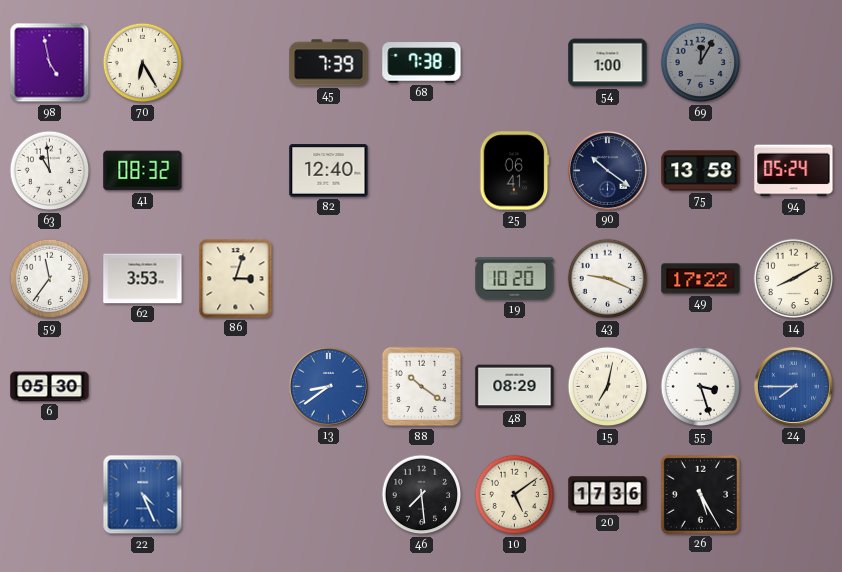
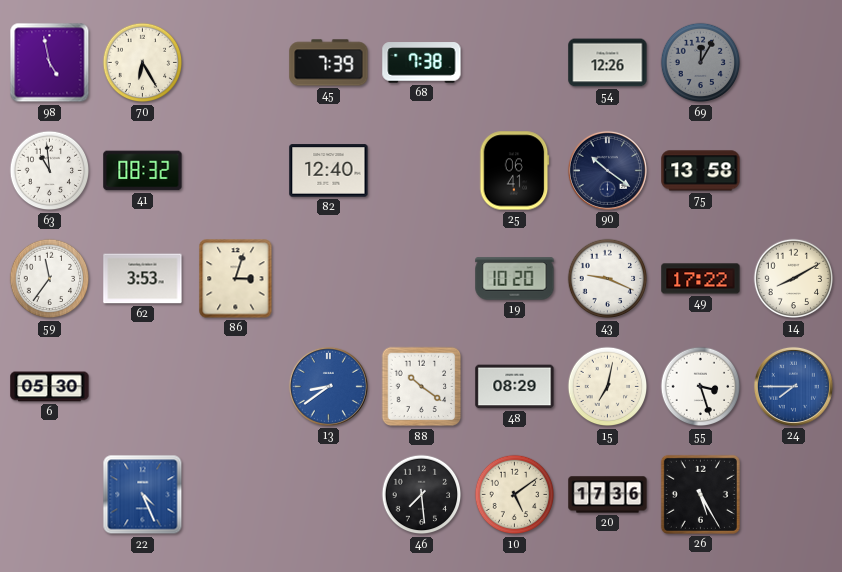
54: 1:00 -> 12:26 (608, 63)
94: 05:24 -> none (794, 171)
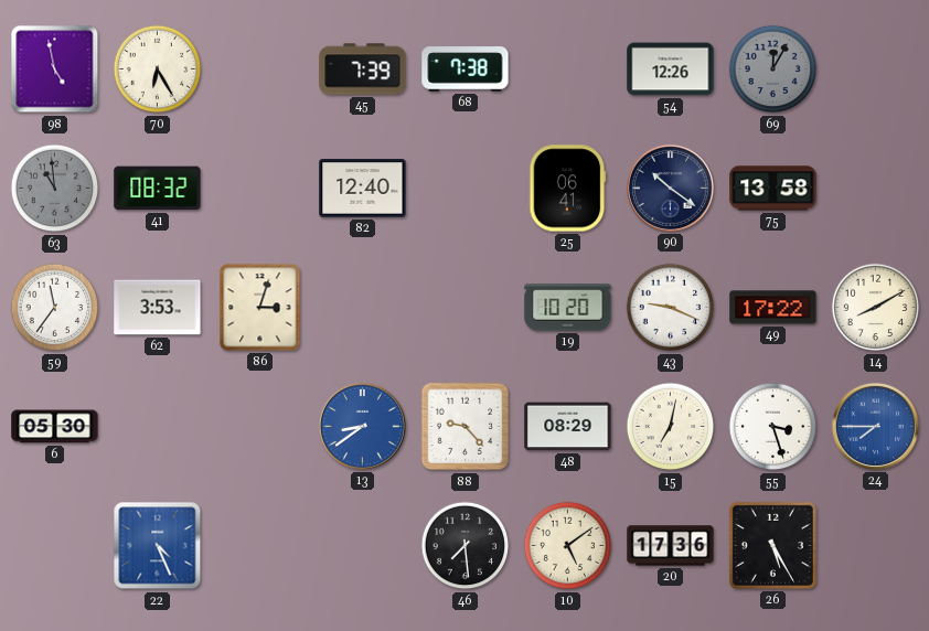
63 dial: white -> grey (55, 189)
88: 10:21 -> 9:23 (466, 427)
